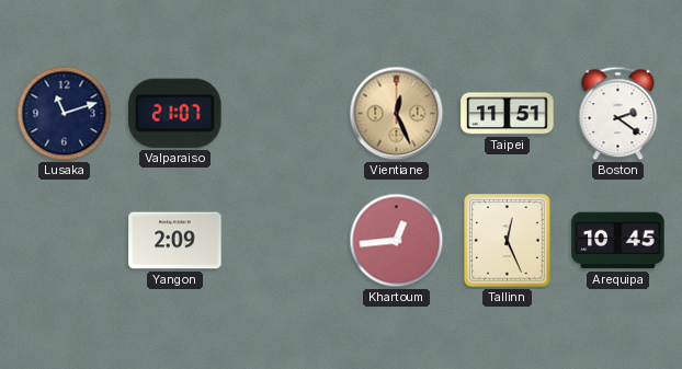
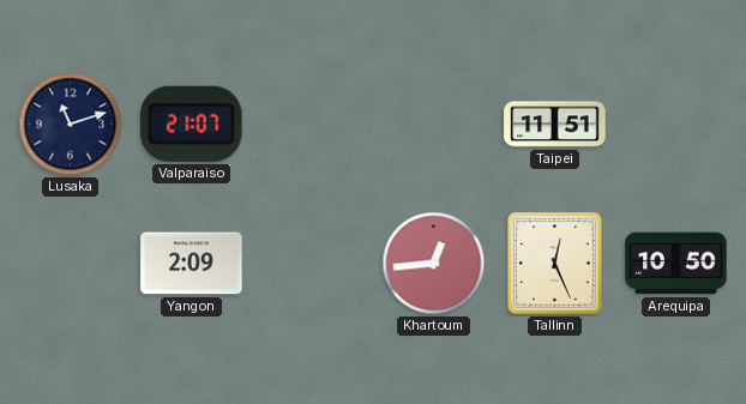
Vientiane: 12:26 -> none (397, 114)
Boston: 2:21 -> none (618, 114)
Arequipa: 10:45 -> 10:50 (676, 264)
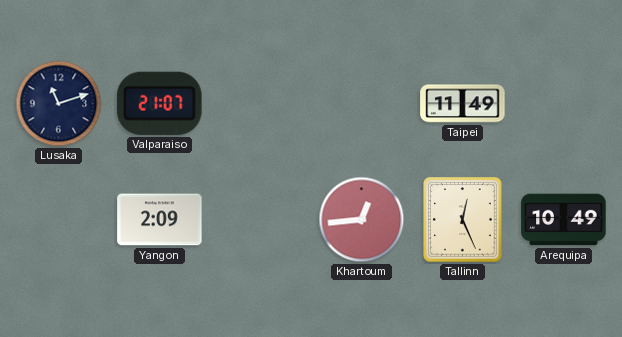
Taipei: 11:51 -> 11:49 (463, 104)
Arequipa: 10:50 -> 10:49 (564, 220)
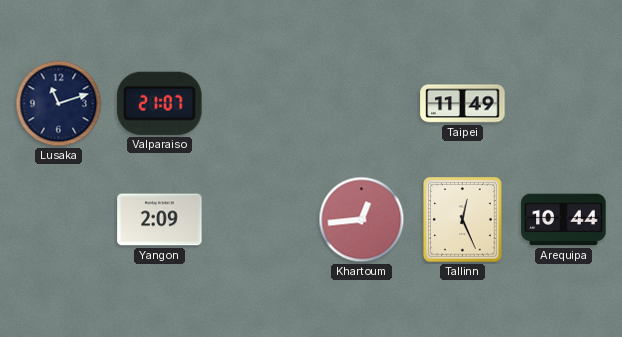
Arequipa: 10:49 -> 10:44 (564, 220)
